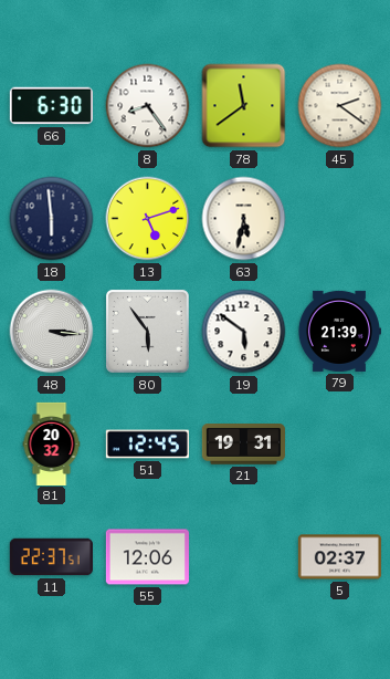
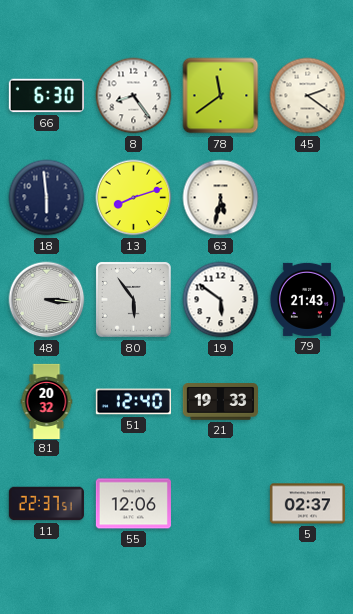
13: 5:12 -> 8:12 (134, 198)
79: 21:39 -> 21:43 (307, 299)
51: 12:45 -> 12:40 (133, 402)
21: 19:31 -> 19:33 (220, 402)
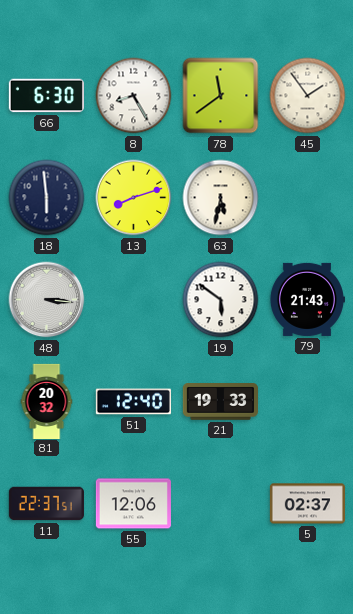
8: 8:24 -> 8:25 (134, 96)
45: 2:21 -> 1:54 (308, 96)
80: 5:54 -> none (133, 299)
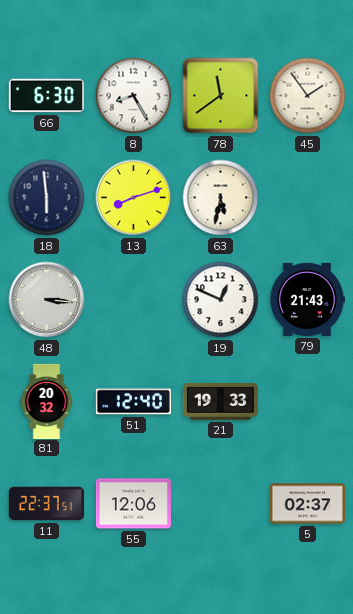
19: 5:51 -> 12:49 (221, 300)
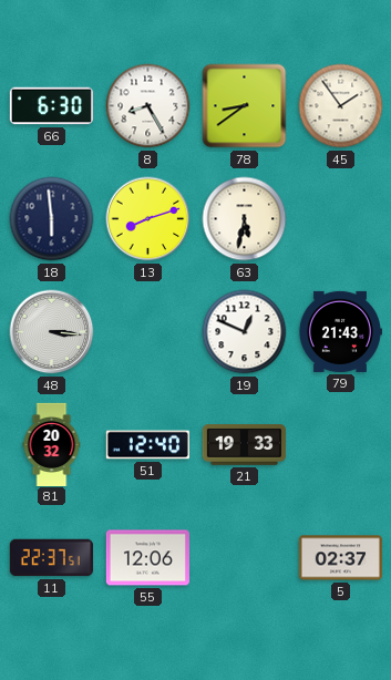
78: 11:39 -> 8:39 (245, 106)
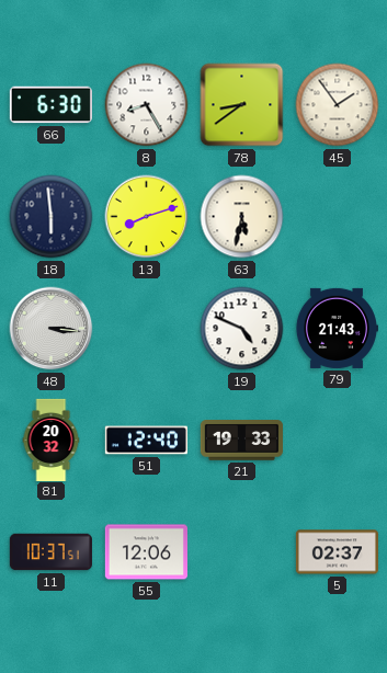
19: 12:49 -> 4:49 (242, 329)
11: 22:37 -> 10:37 (50, 552)
